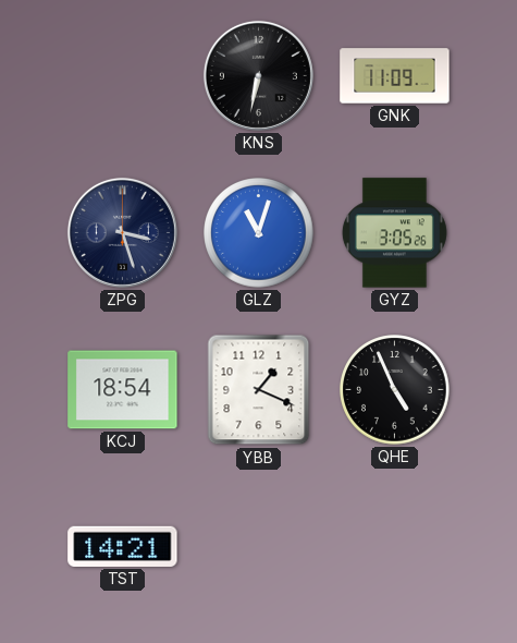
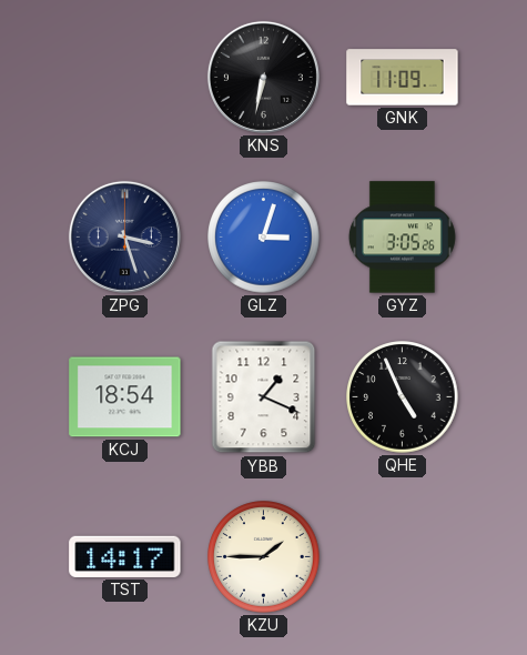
GLZ: 11:03 -> 3:03 (264, 238)
TST: 14:21 -> 14:17 (125, 556)
KZU: none -> 1:45 (264, 557)
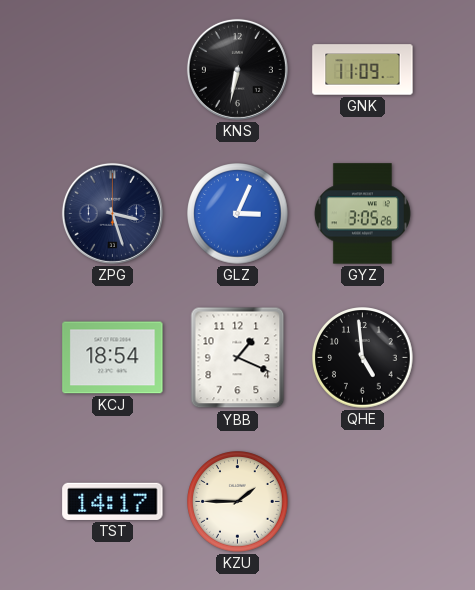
GLZ: 3:03 -> 3:04 (238, 214)
QHE: 4:56 -> 4:59 (363, 358)
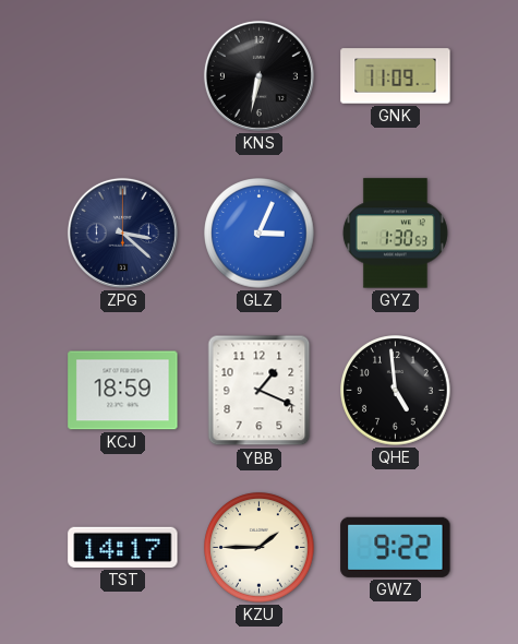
ZPG: 3:27 -> 3:22 (122, 232)
GYZ: 3:05 -> 1:30 (395, 234)
KCJ: 18:54 -> 18:59 (123, 391)
GWZ: none -> 9:22 (396, 547)
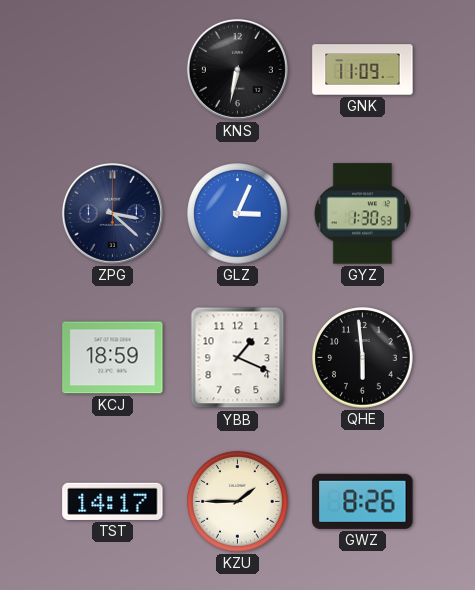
QHE: 4:59 -> 5:59 (363, 358)
GWZ: 9:22 -> 8:26 (363, 501)
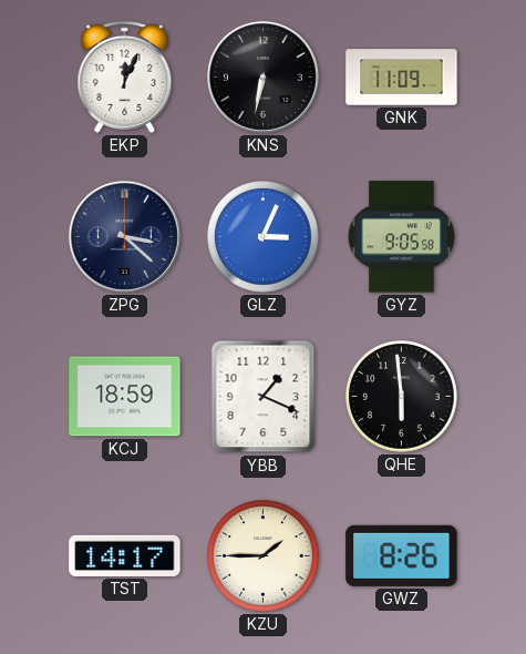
EKP: none -> 12:04 (125, 76)
GYZ: 1:30 -> 9:05 (401, 237)
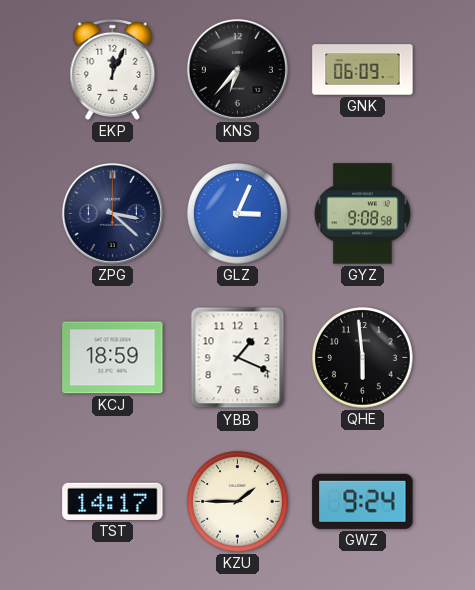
KNS: 6:32 -> 6:37 (237, 69)
GNK: 11:09 -> 06:09 (363, 70)
GYZ: 9:05 -> 9:08 (362, 214)
GWZ: 8:26 -> 9:24 (363, 501)
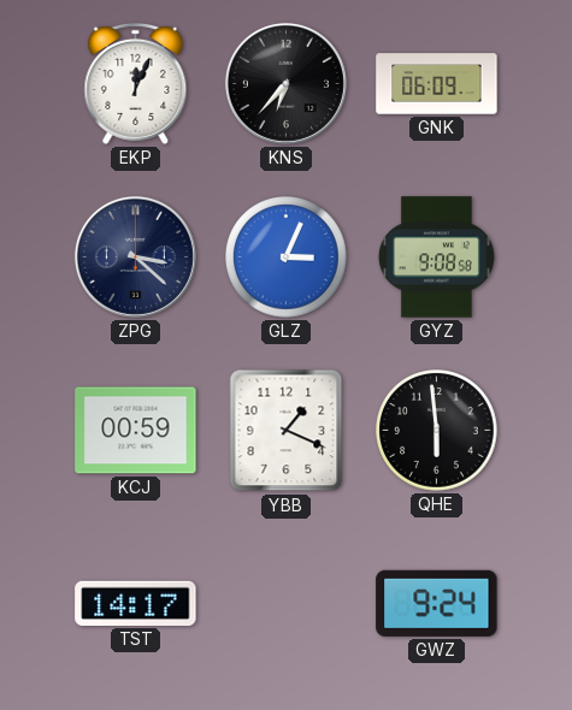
KCJ: 18:59 -> 00:59 (136, 431)
KZU: 1:45 -> none (238, 502)
